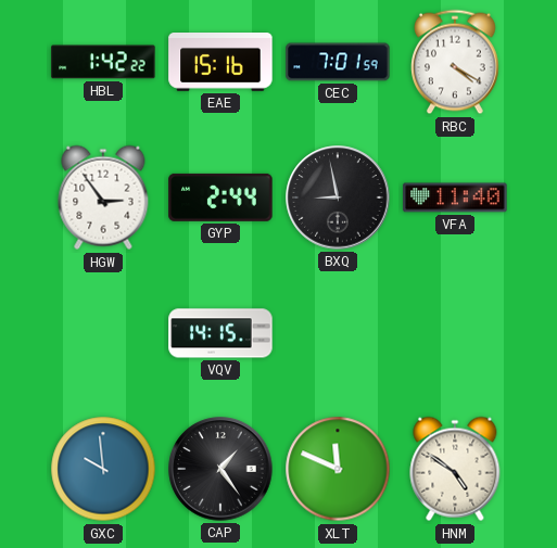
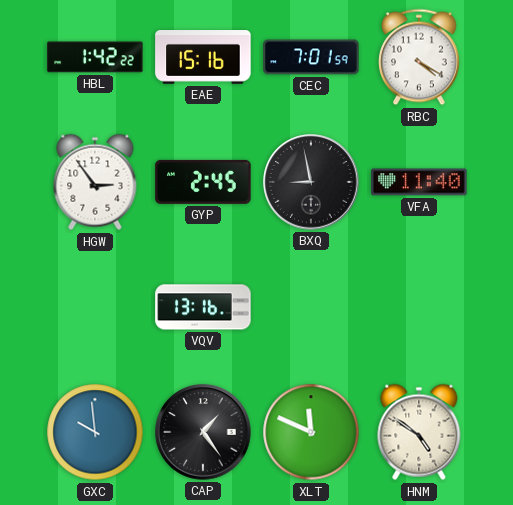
GYP: 2:44 -> 2:45 (203, 182)
VQV: 14:15 -> 13:16 (203, 307)
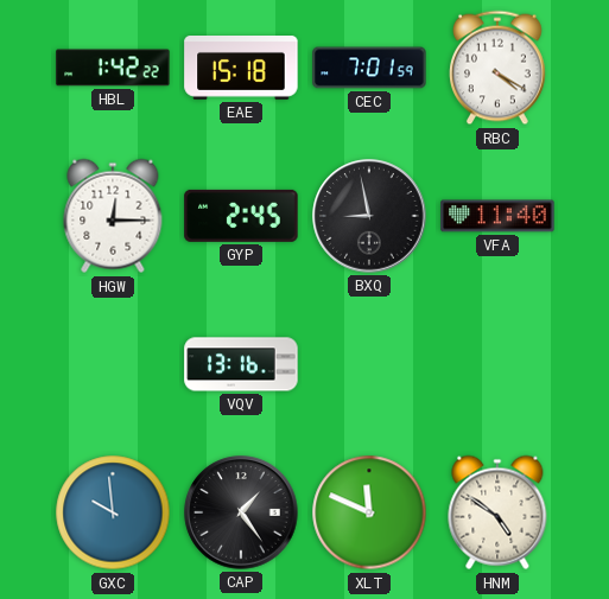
EAE: 15:16 -> 15:18 (241, 69)
HGW: 2:54 -> 12:15 (113, 216)
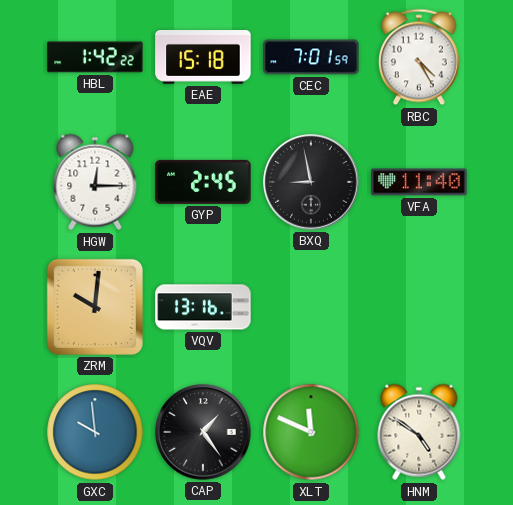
RBC: 4:20 -> 4:25 (420, 57)
ZRM: none -> 10:01 (95, 307)
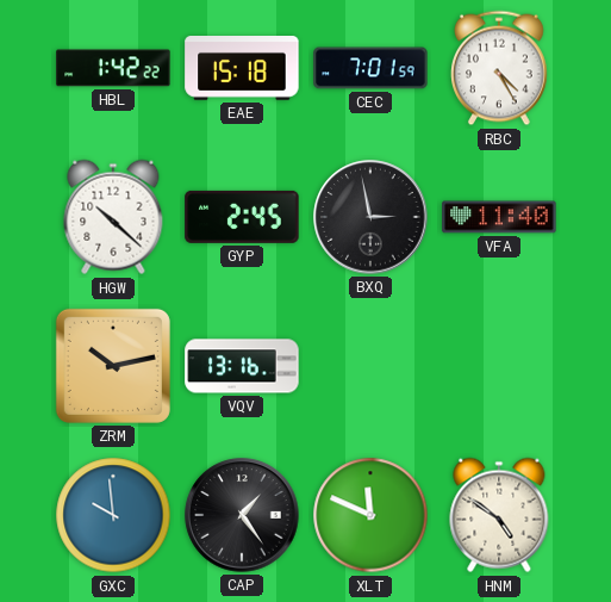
HGW: 12:15 -> 10:22 (113, 217)
BXQ: 8:58 -> 2:58 (370, 217)
ZRM: 10:01 -> 10:13 (113, 366)
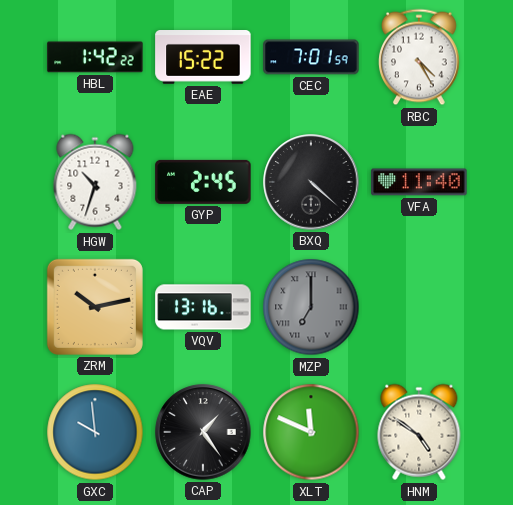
EAE: 15:18 -> 15:22 (203, 58)
HGW: 10:22 -> 10:33 (95, 182)
BXQ: 2:58 -> 4:22 (311, 182)
MZP: none -> 7:00 (311, 307)
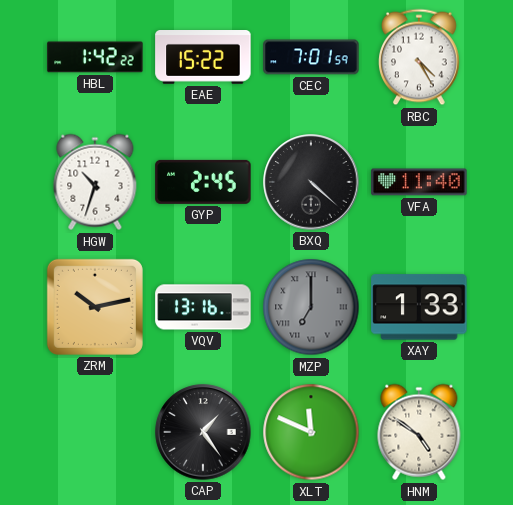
XAY: none -> 1:33 (419, 307)
GXC: 9:59 -> none (95, 432)
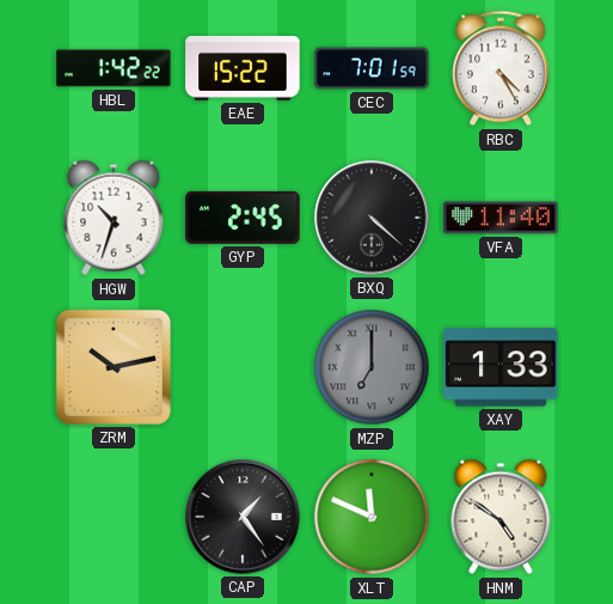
VQV: 13:16 -> none (203, 307)
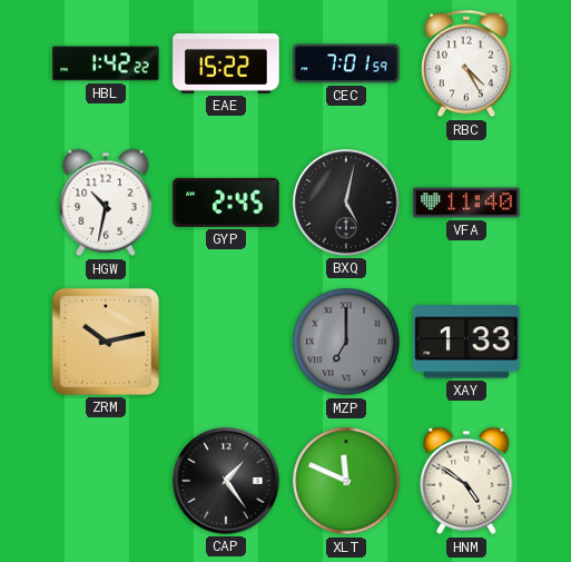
HGW: 10:33 -> 10:32 (106, 203)
BXQ: 4:22 -> 5:02 (346, 203)
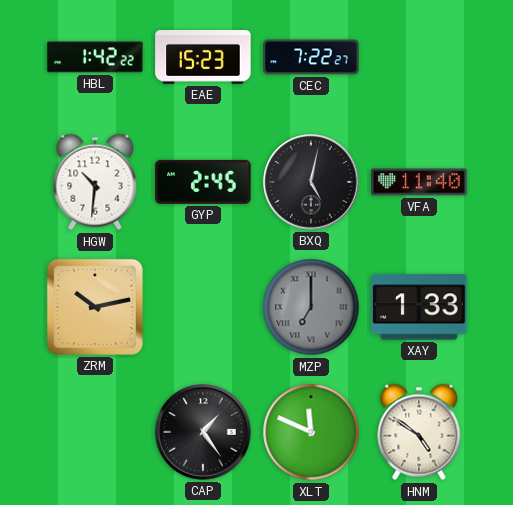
EAE: 15:22 -> 15:23 (203, 58)
CEC: 7:01 -> 7:22 (311, 57)
RBC: 4:25 -> none (467, 63)
HGW: 10:32 -> 10:31 (95, 182)
